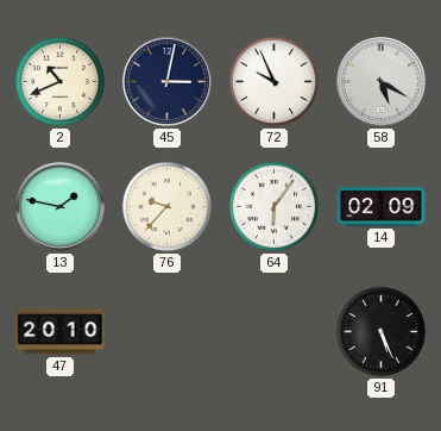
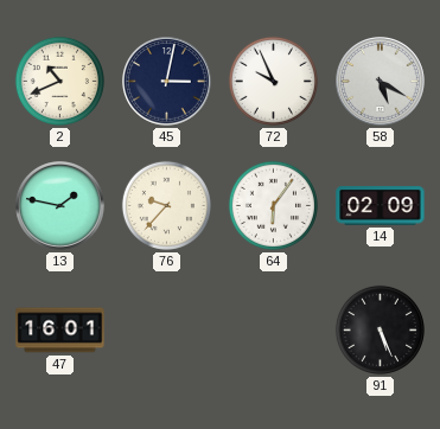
47: 20:10 -> 16:01 (60, 331)
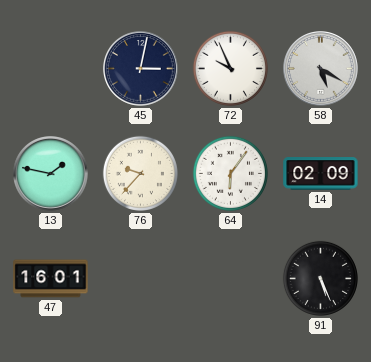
2: 10:41 -> none (59, 81)
